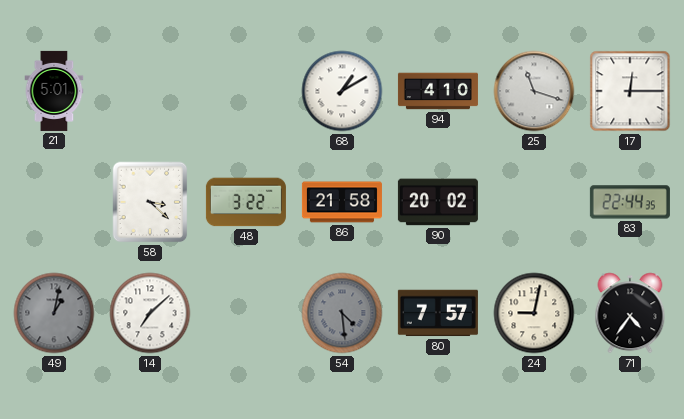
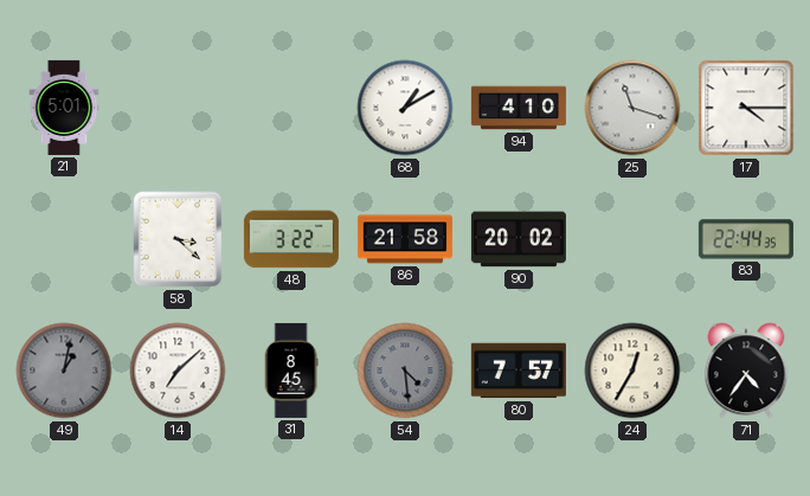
17: 12:15 -> 4:15 (746, 108)
31: none -> 8:45 (291, 371)
24: 9:02 -> 12:35 (632, 371)
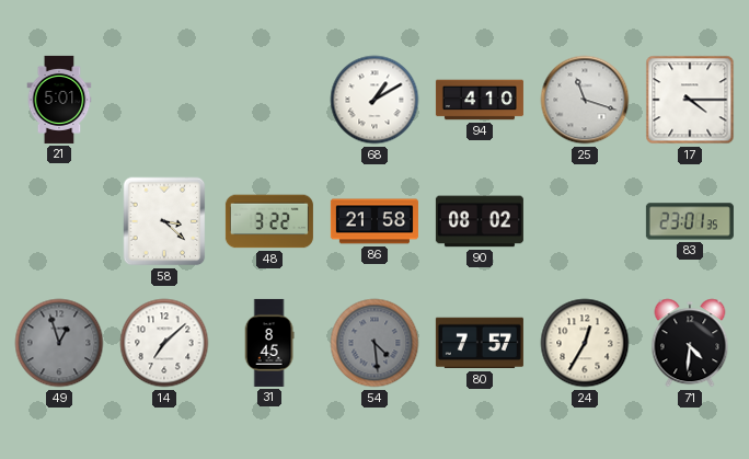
90: 20:02 -> 08:02 (480, 221)
83: 22:44 -> 23:01 (690, 221)
49: 1:02 -> 12:57 (59, 343)
71: 4:36 -> 4:31 (690, 343)
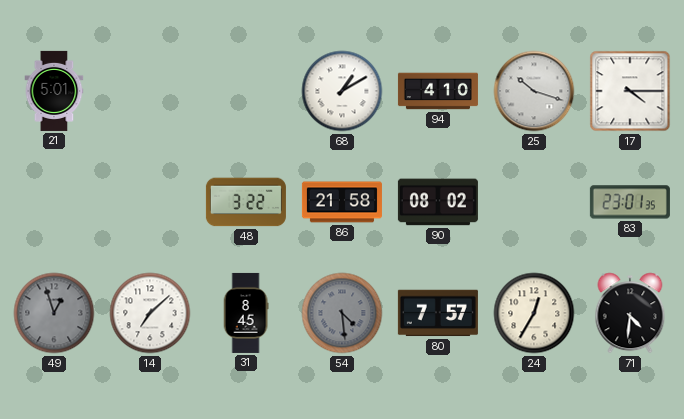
25: 11:18 -> 10:18 (534, 91)
58: 3:22 -> none (164, 221)
